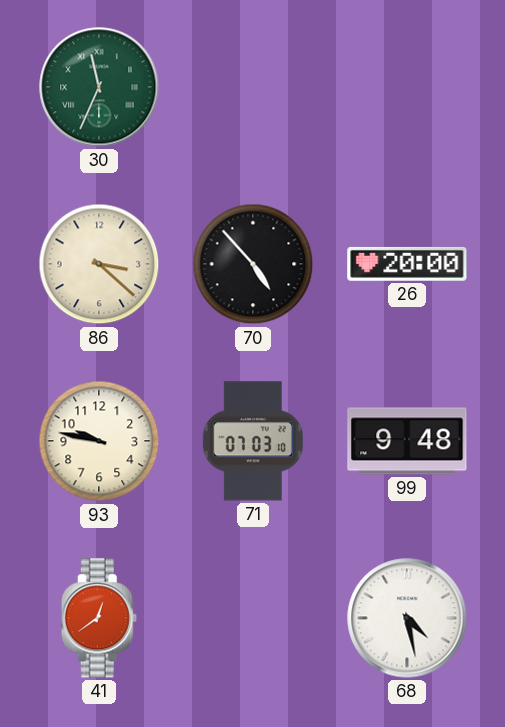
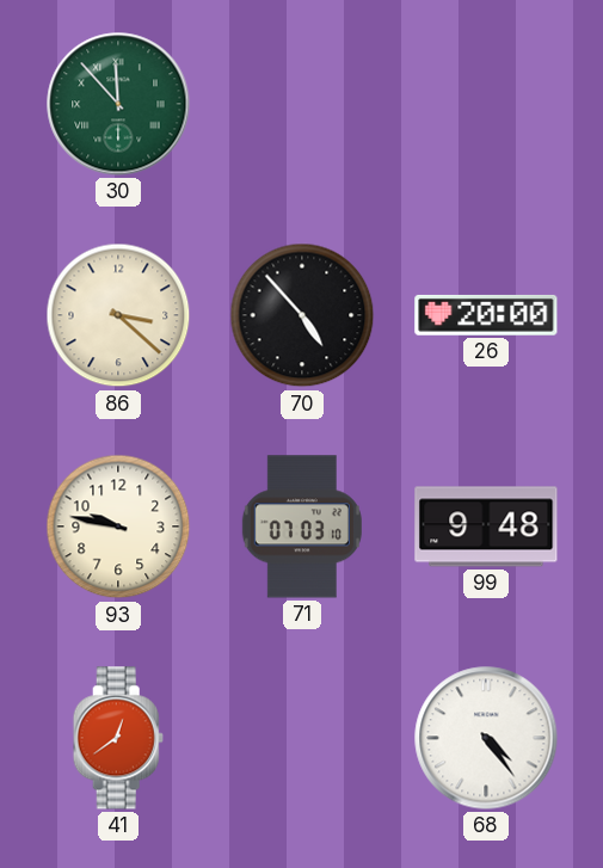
30: 11:34 -> 11:53 (118, 104)
68: 4:28 -> 4:24 (486, 738)
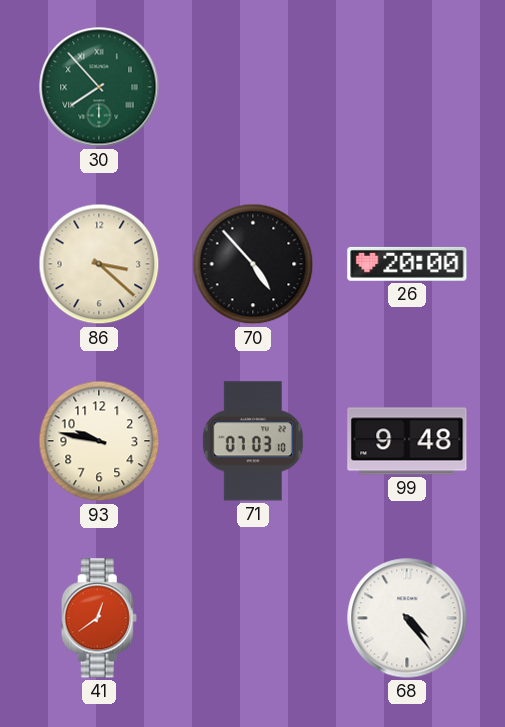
30: 11:53 -> 7:53 (99, 87)
